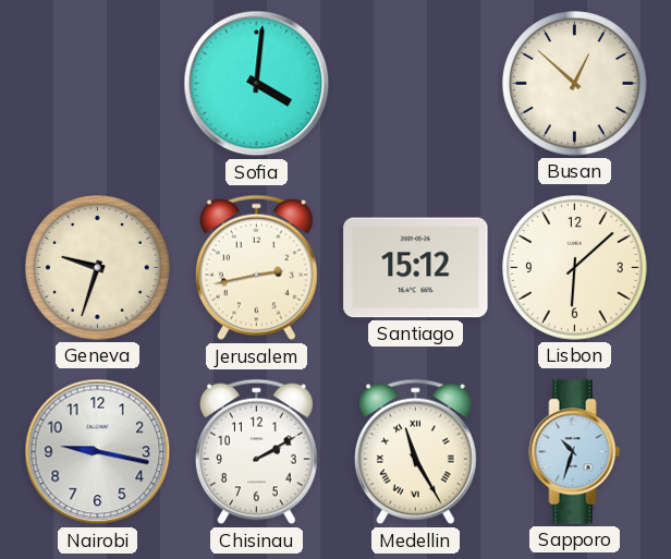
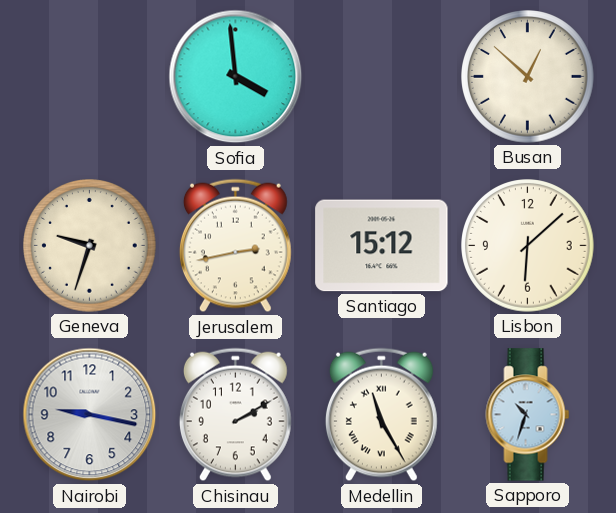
Sofia: 4:01 -> 3:59 (236, 77)
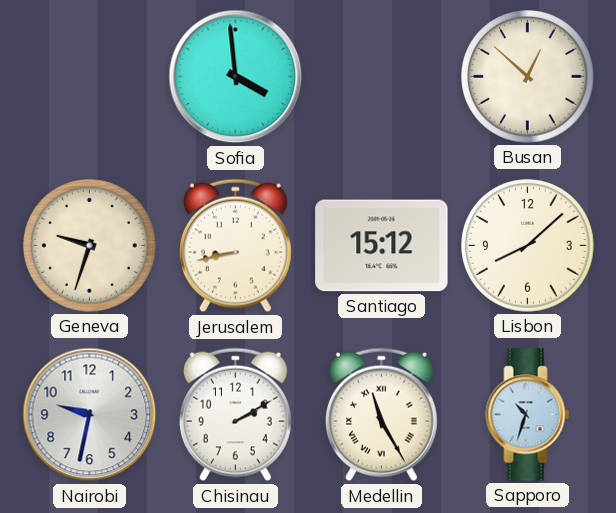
Jerusalem: 2:43 -> 8:43 (235, 246)
Lisbon: 6:08 -> 8:08 (528, 246)
Nairobi: 9:17 -> 9:32 (90, 415)
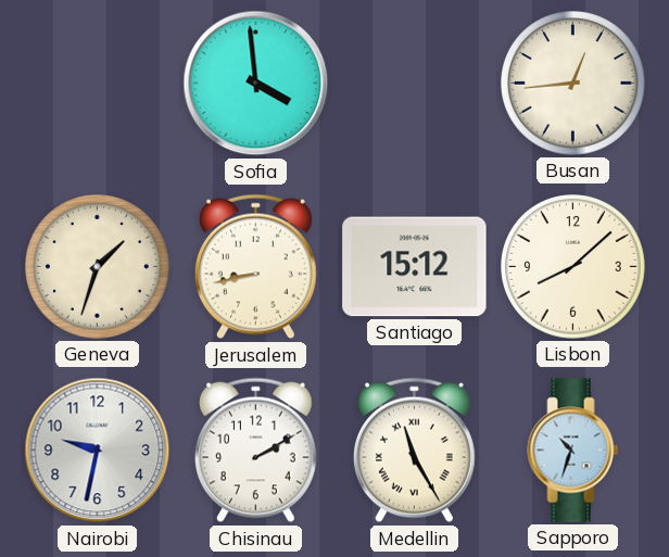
Busan: 12:52 -> 12:44 (573, 84)
Geneva: 9:33 -> 1:33 (98, 267)
